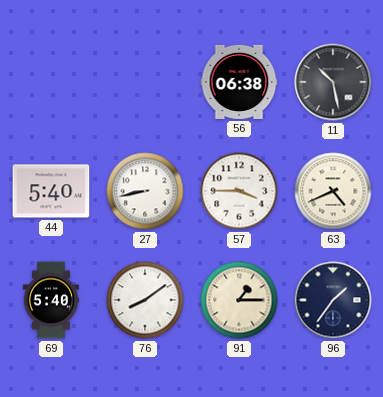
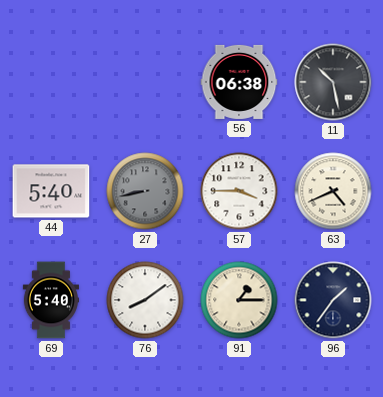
27 dial: white -> grey (145, 191)
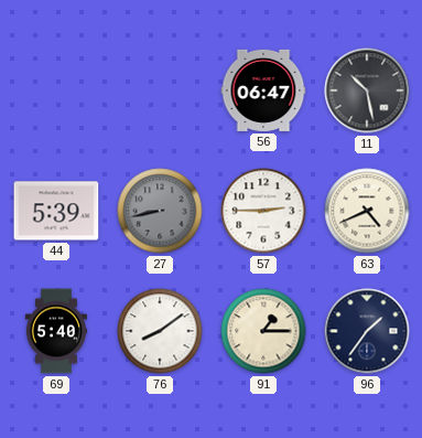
56: 06:38 -> 06:47 (263, 90)
44: 5:40 -> 5:39 (56, 211)
57: 3:45 -> 2:45 (263, 211)
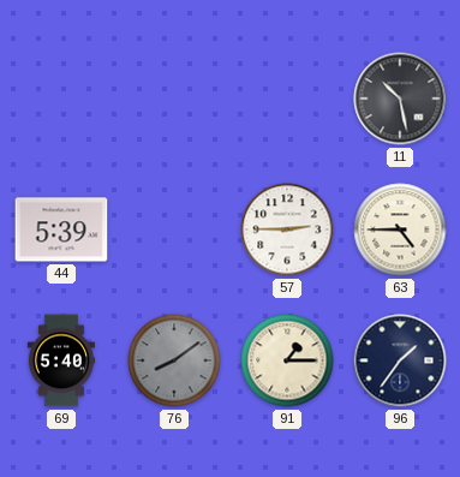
56: 06:47 -> none (263, 90)
27: 8:43 -> none (160, 211)
63: 4:41 -> 4:45 (400, 229)
76 dial: white -> grey (174, 360)
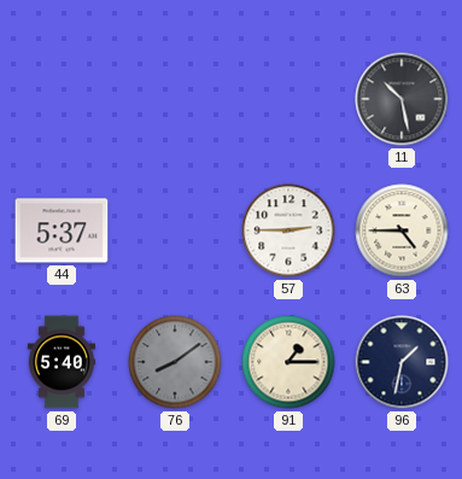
44: 5:39 -> 5:37 (62, 230)
96: 1:36 -> 1:32 (402, 362)
